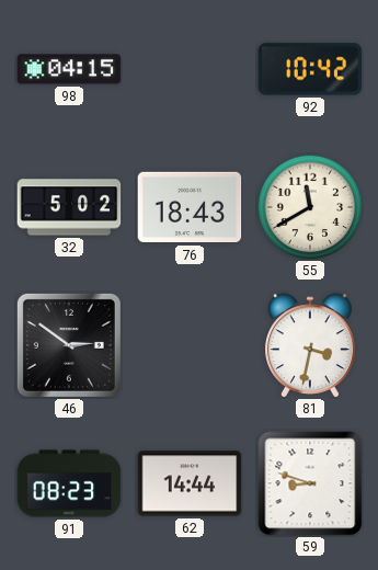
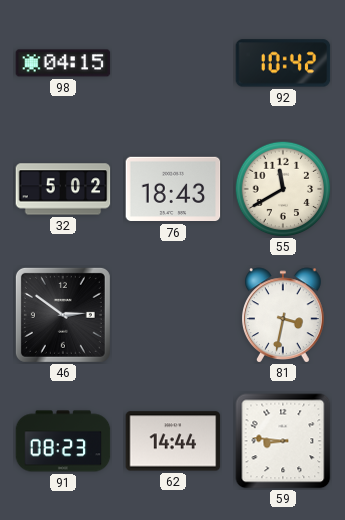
59: 8:48 -> 8:46 (283, 441)
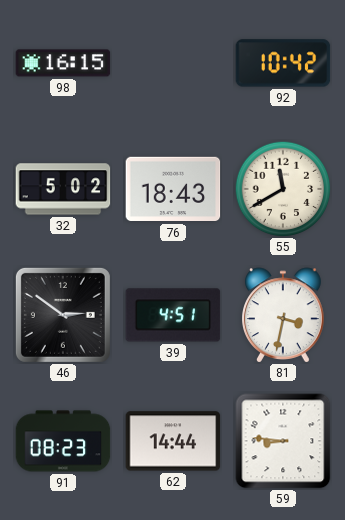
98: 04:15 -> 16:15 (63, 63)
39: none -> 4:51 (173, 315)
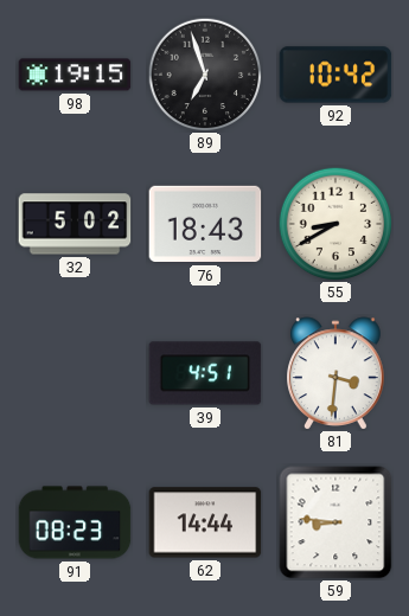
98: 16:15 -> 19:15 (75, 75)
89: none -> 6:57 (205, 75)
55: 11:40 -> 8:40 (335, 224)
46: 2:51 -> none (63, 315)
81: 3:32 -> 3:31 (337, 373)
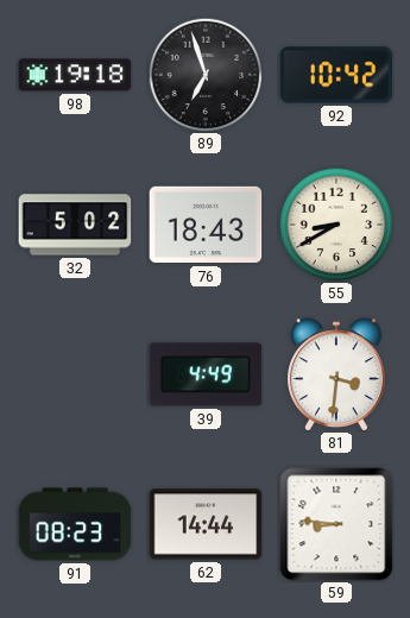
98: 19:15 -> 19:18 (75, 75)
39: 4:51 -> 4:49 (206, 374)
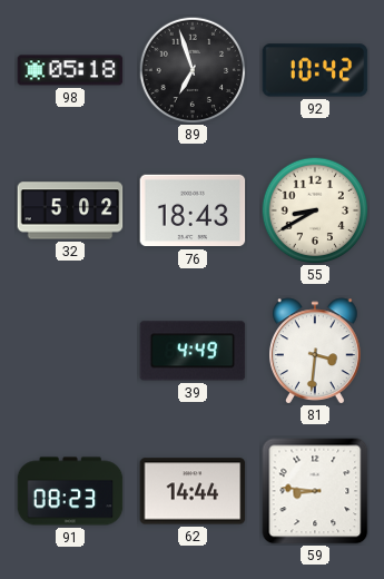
98: 19:18 -> 05:18 (70, 70)
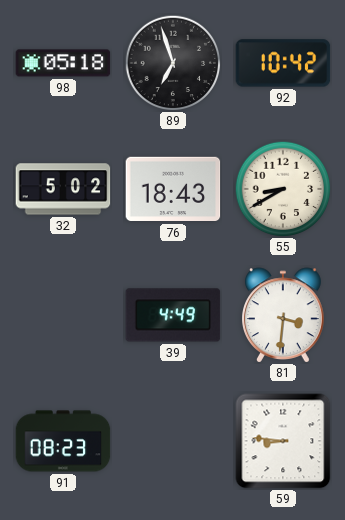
62: 14:44 -> none (193, 491)
